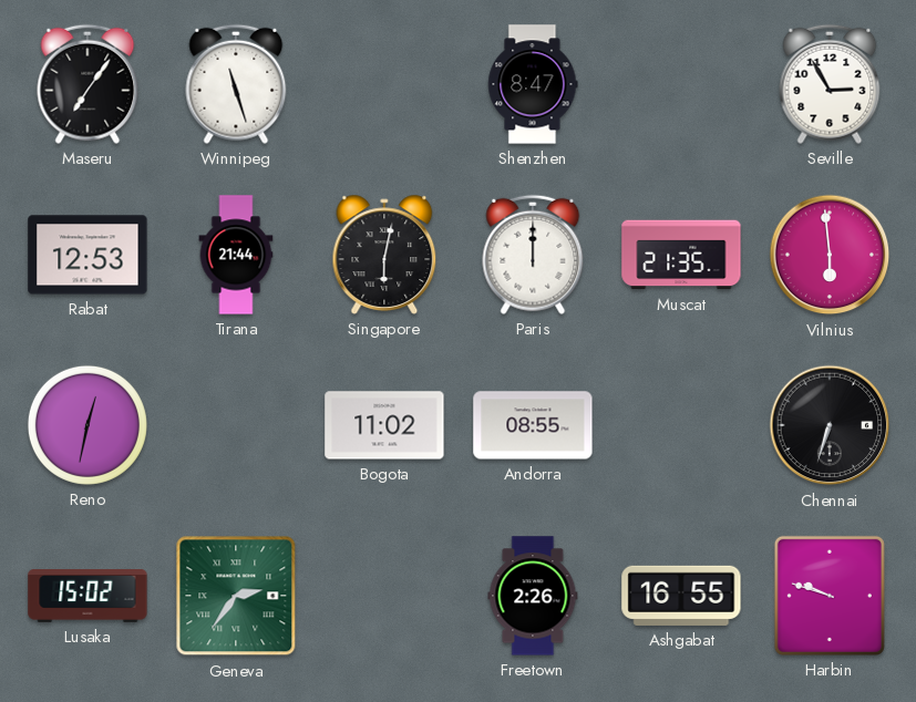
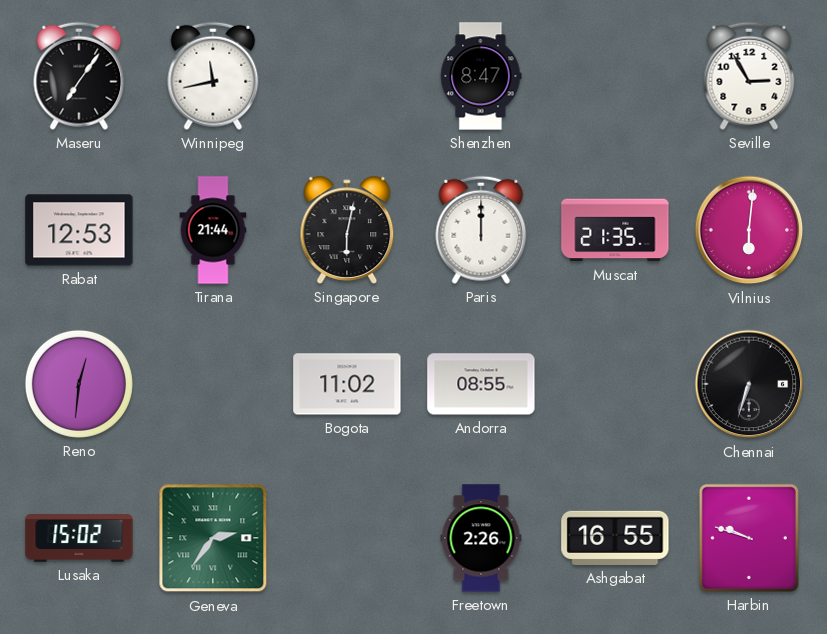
Winnipeg: 11:27 -> 11:43 (213, 76)
Vilnius: 5:59 -> 6:01 (749, 230)
Reno: 12:32 -> 12:31 (79, 384)
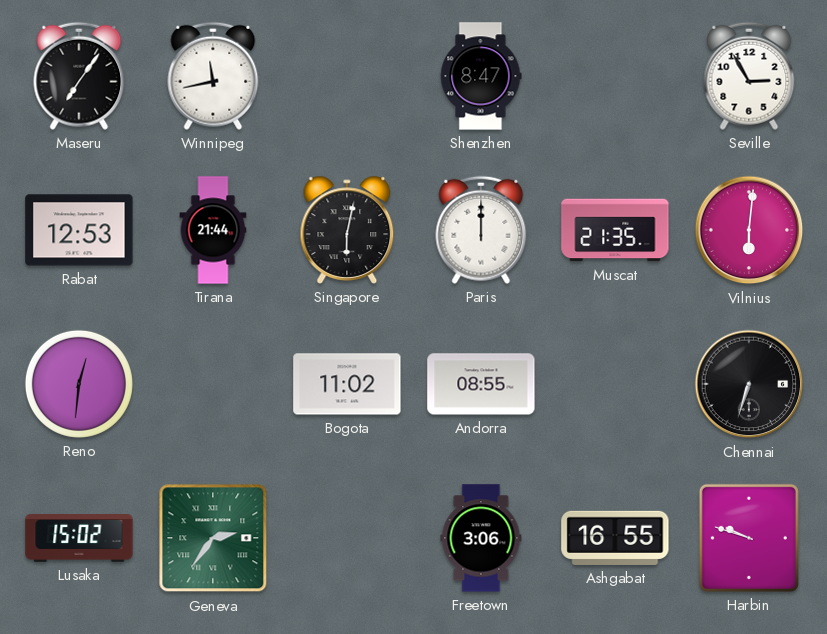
Freetown: 2:26 -> 3:06 (481, 538)
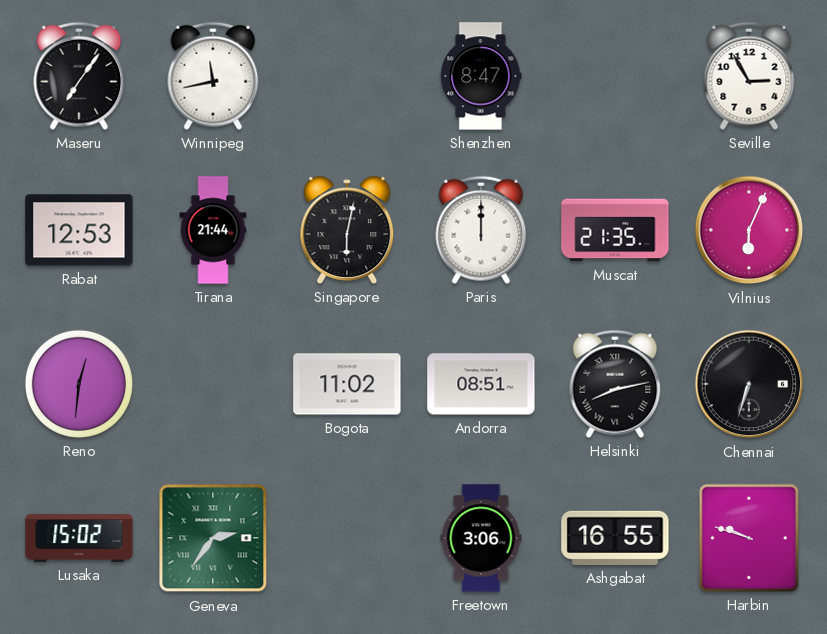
Vilnius: 6:01 -> 6:04 (749, 230)
Andorra: 08:55 -> 08:51 (481, 384)
Helsinki: none -> 8:13 (615, 384)
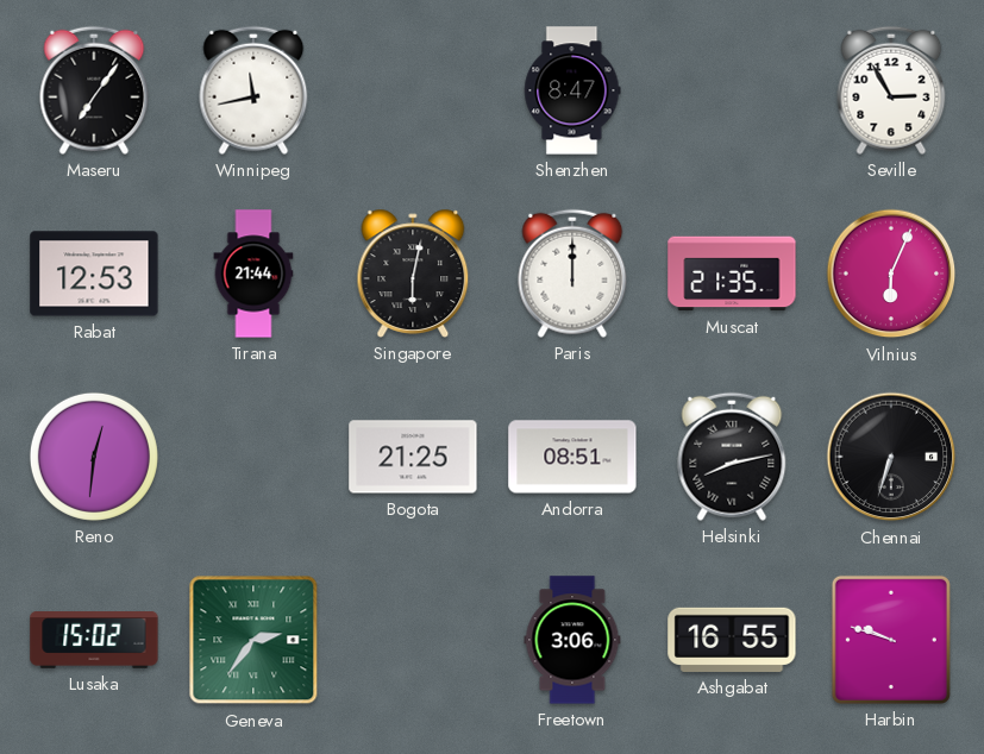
Bogota: 11:02 -> 21:25 (413, 457)
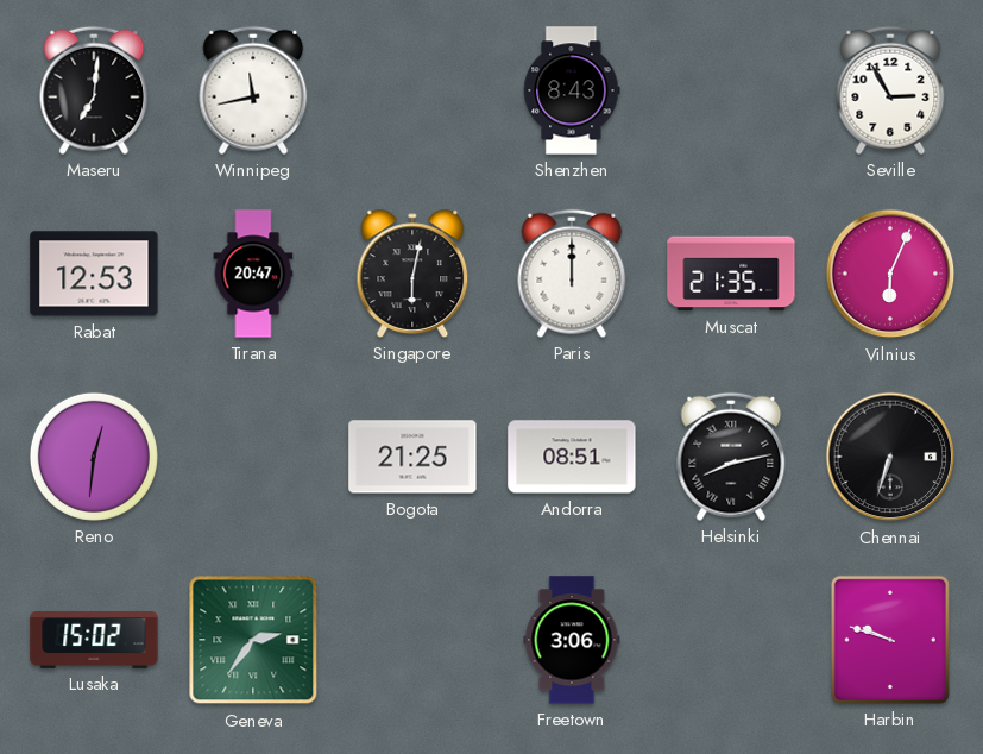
Maseru: 7:06 -> 7:01 (94, 90)
Shenzhen: 8:47 -> 8:43 (572, 90)
Tirana: 21:44 -> 20:47 (253, 274)
Ashgabat: 16:55 -> none (732, 640)
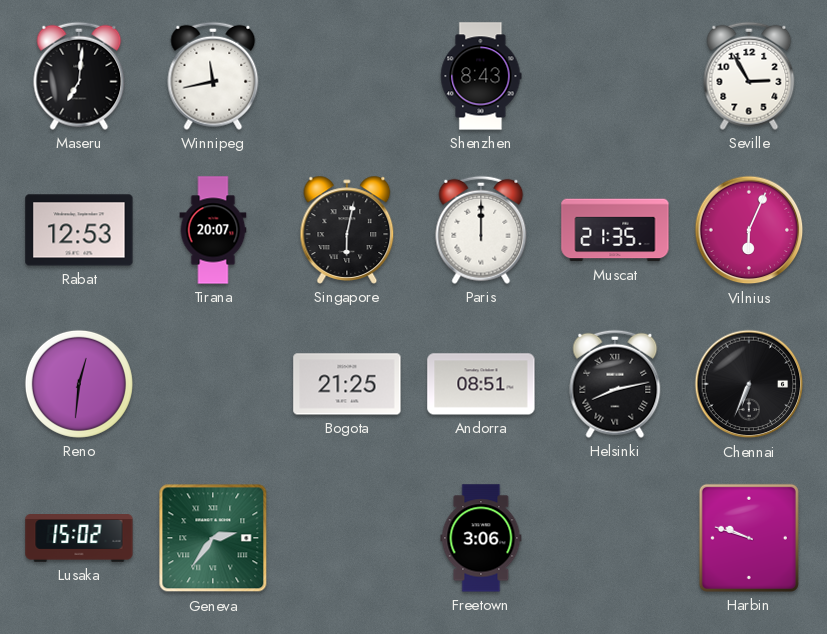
Tirana: 20:47 -> 20:07 (213, 230)
Chennai: 6:33 -> 6:34 (749, 384)
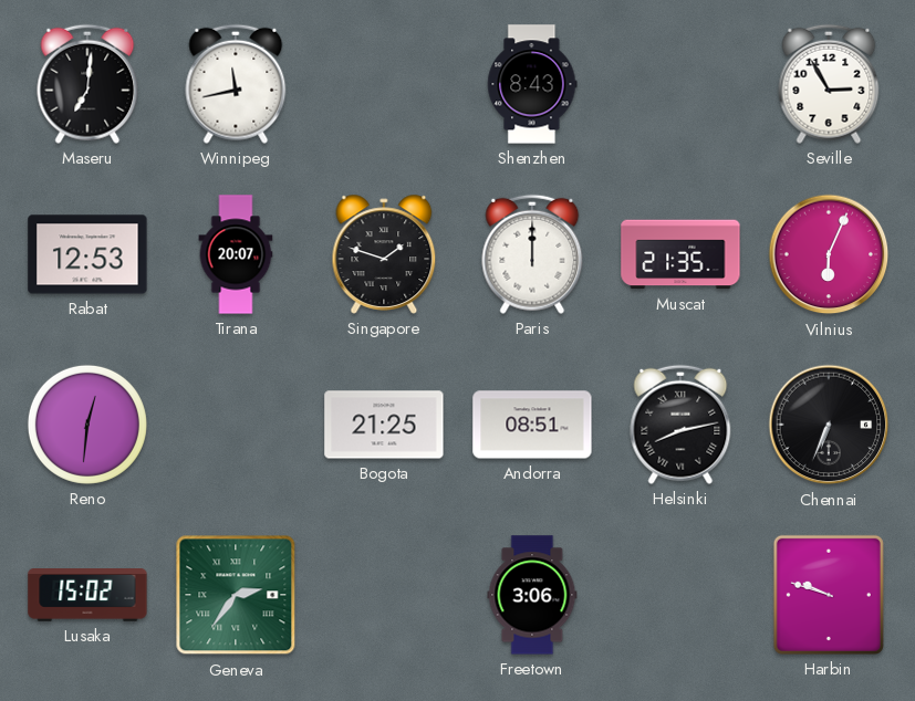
Singapore: 6:02 -> 1:48 (384, 254)
